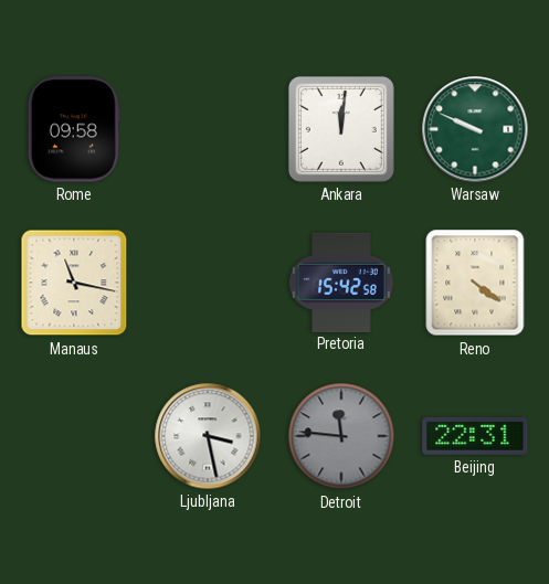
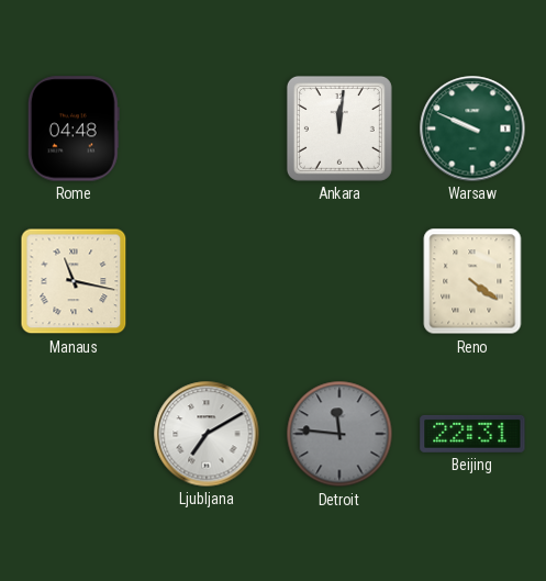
Rome: 09:58 -> 04:48 (74, 129)
Pretoria: 15:42 -> none (341, 282)
Ljubljana: 3:28 -> 7:10 (207, 434)
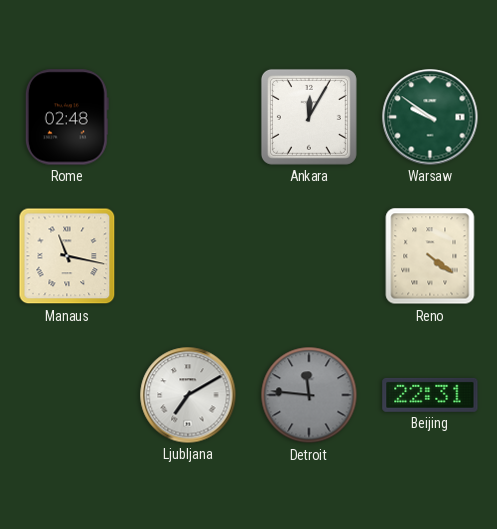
Rome: 04:48 -> 02:48 (67, 117)
Ankara: 12:01 -> 12:05 (309, 117)
Warsaw: 9:49 -> 9:51 (430, 117)
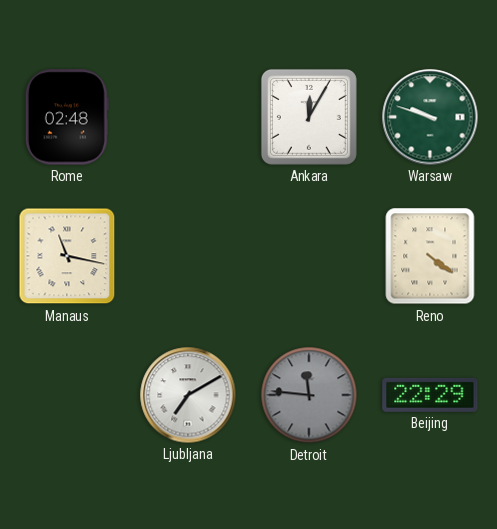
Warsaw: 9:51 -> 9:48 (430, 117)
Beijing: 22:31 -> 22:29 (430, 395)
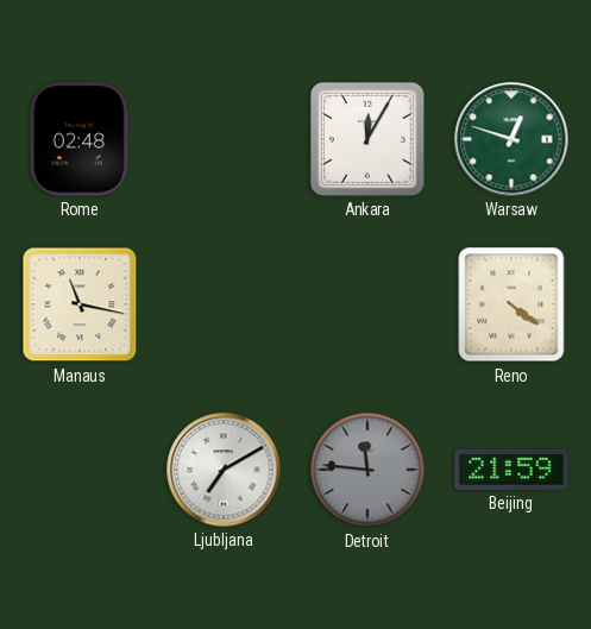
Warsaw: 9:48 -> 12:48 (511, 139)
Beijing: 22:29 -> 21:59 (511, 470)
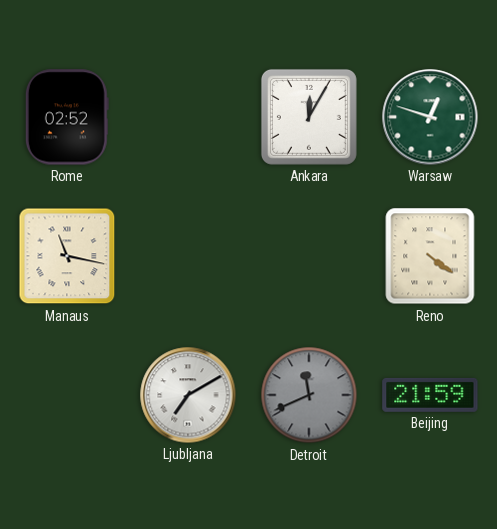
Rome: 02:48 -> 02:52 (67, 117)
Detroit: 11:46 -> 11:41 (309, 395)
